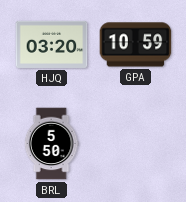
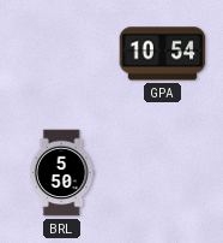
HJQ: 03:20 -> none (52, 44)
GPA: 10:59 -> 10:54 (163, 54)
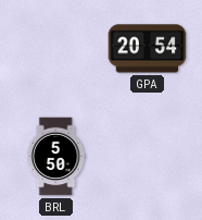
GPA: 10:54 -> 20:54 (148, 49)
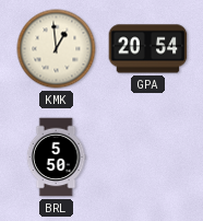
KMK: none -> 12:59 (57, 49)
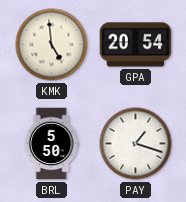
KMK: 12:59 -> 4:59 (52, 45)
PAY: none -> 1:18 (136, 144)
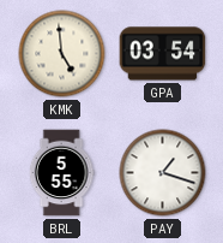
GPA: 20:54 -> 03:54 (163, 54)
BRL: 5:50 -> 5:55 (61, 173)
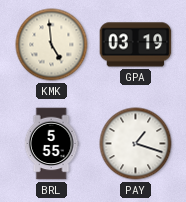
GPA: 03:54 -> 03:19 (136, 45)
